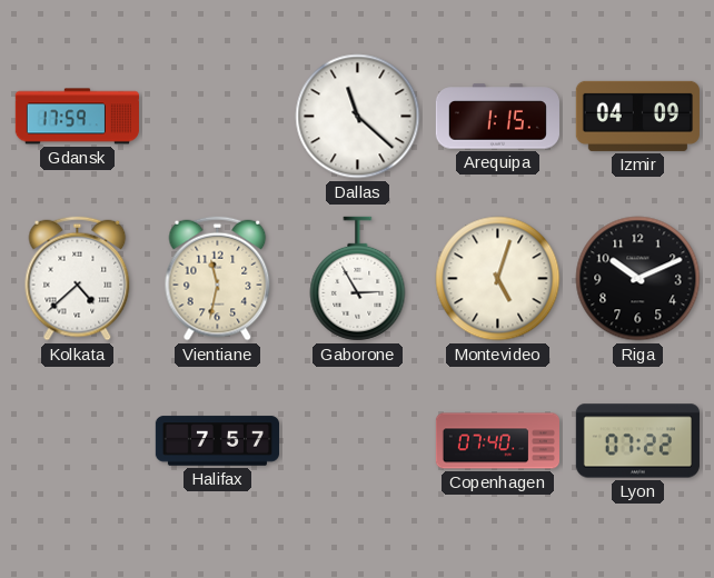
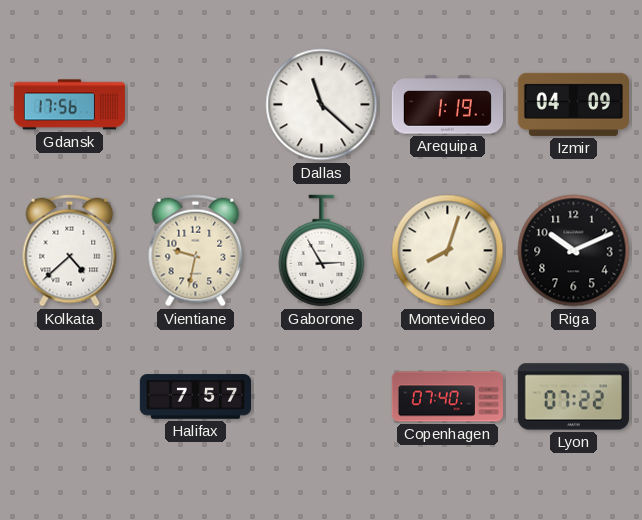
Gdansk: 17:59 -> 17:56 (69, 105)
Arequipa: 1:15 -> 1:19 (447, 105)
Vientiane: 11:32 -> 9:32 (196, 251)
Montevideo: 5:03 -> 8:03 (448, 251)
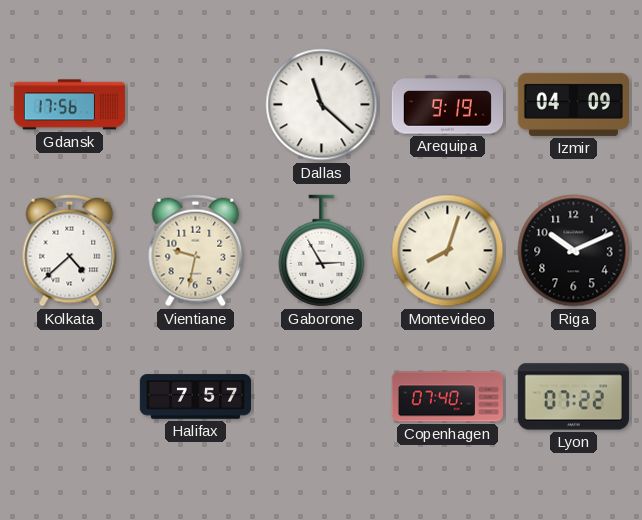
Arequipa: 1:19 -> 9:19 (447, 105)
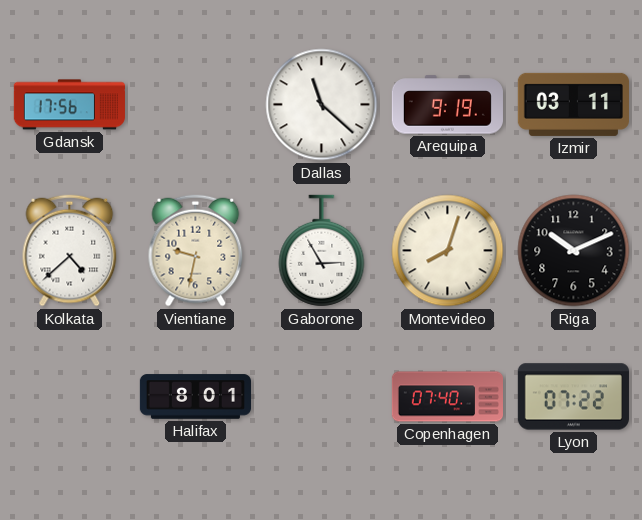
Izmir: 04:09 -> 03:11 (573, 104)
Halifax: 7:57 -> 8:01 (195, 397)
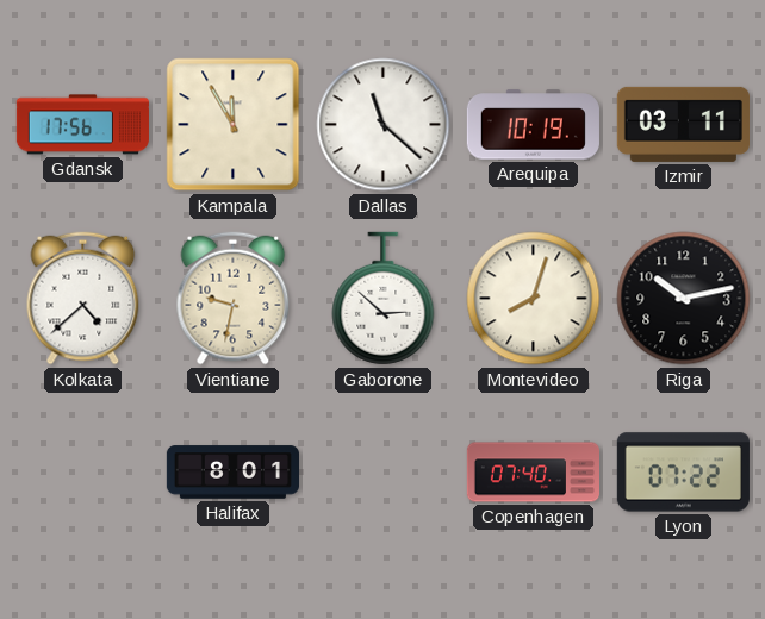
Kampala: none -> 11:55 (234, 125)
Arequipa: 9:19 -> 10:19 (533, 125)
Gaborone: 2:55 -> 2:52 (384, 299)
Riga: 10:11 -> 10:13 (684, 299)
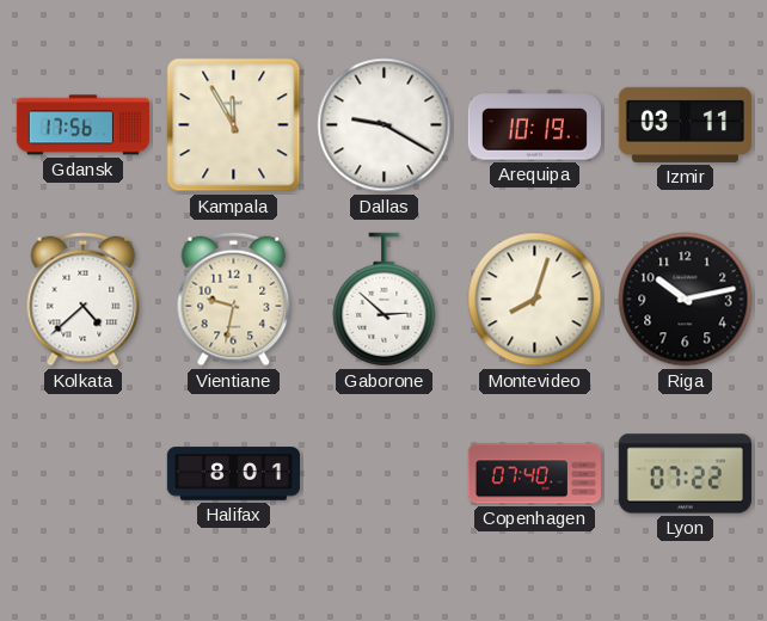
Dallas: 11:22 -> 9:20 (385, 125)
